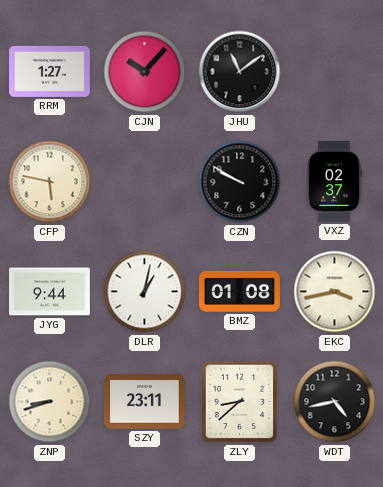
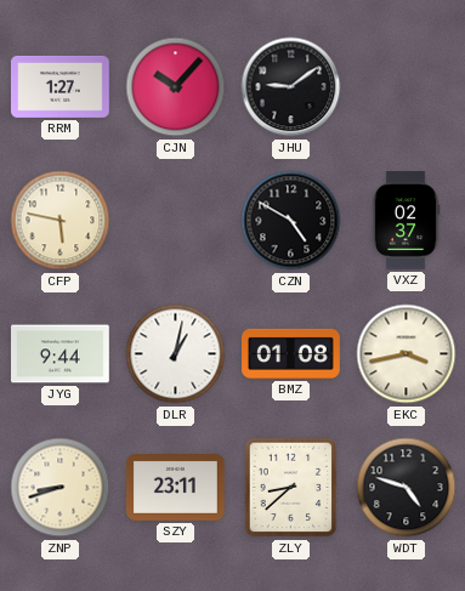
JHU: 11:09 -> 9:09 (291, 87)
CZN: 9:50 -> 4:50 (291, 221)
WDT: 4:43 -> 4:48 (407, 488)
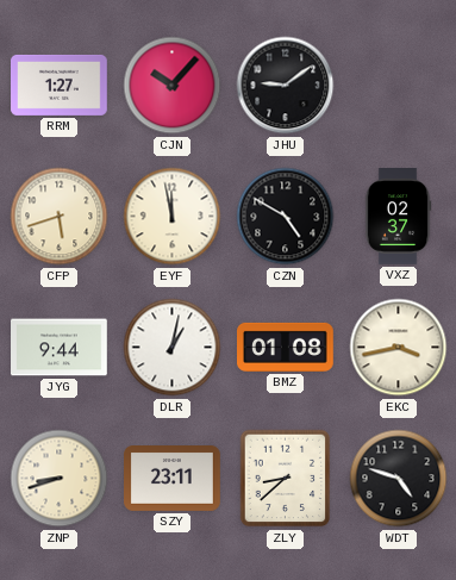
CFP: 5:47 -> 5:42 (60, 217)
EYF: none -> 11:58 (173, 217)
